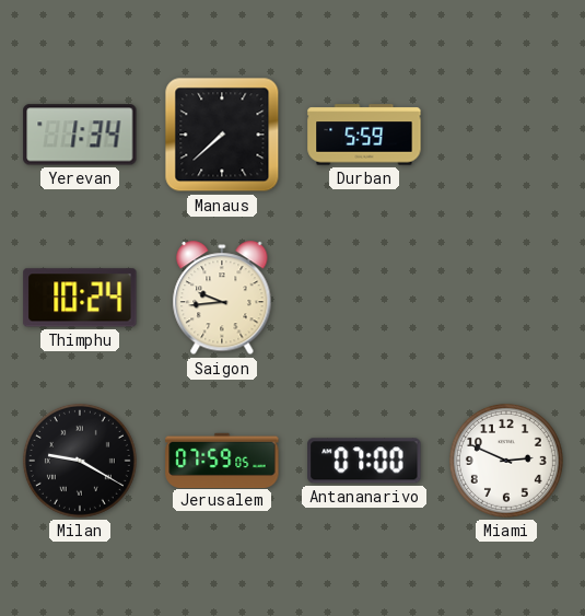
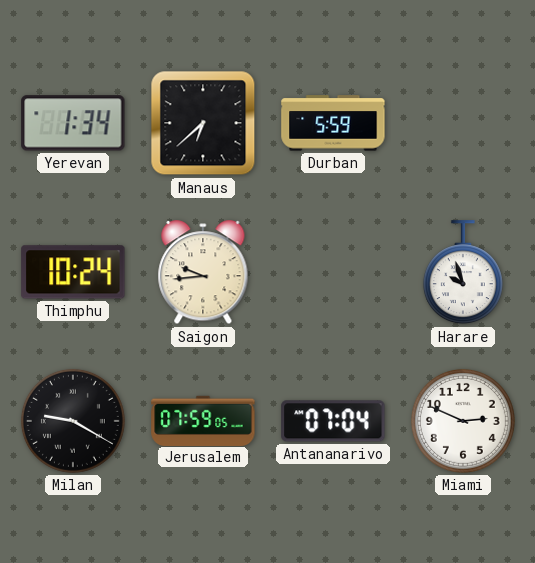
Manaus: 7:38 -> 6:38 (203, 123)
Harare: none -> 9:57 (463, 273)
Antananarivo: 07:00 -> 07:04 (333, 421)
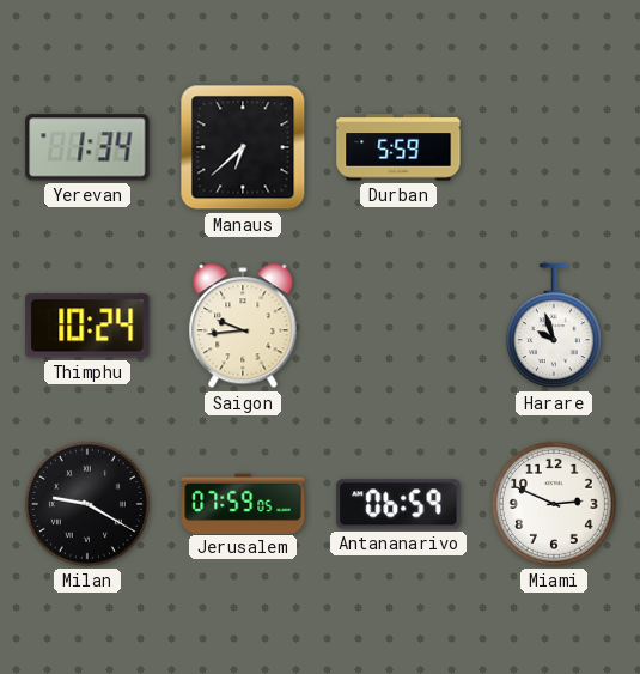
Antananarivo: 07:04 -> 06:59 (398, 504)
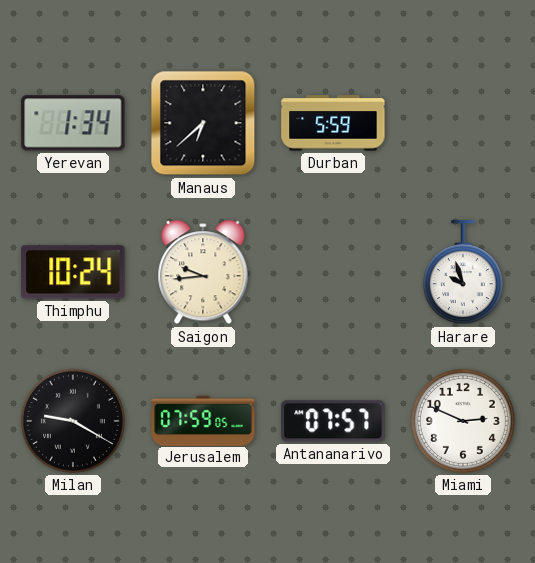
Antananarivo: 06:59 -> 07:57 (333, 421)
